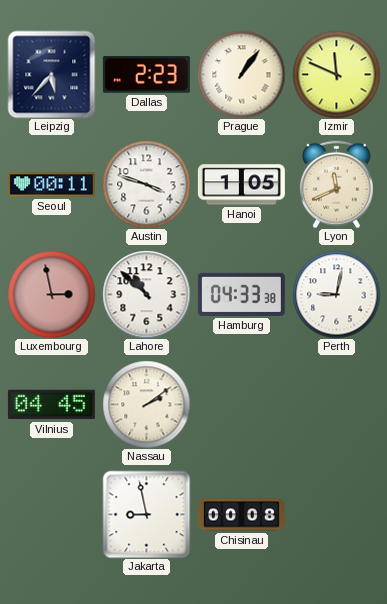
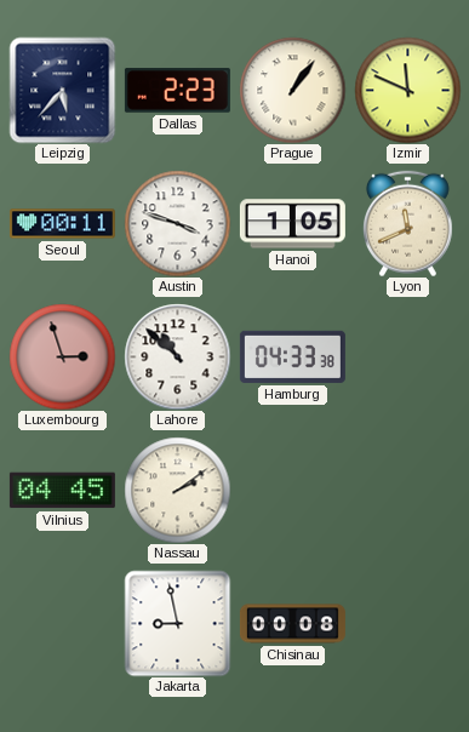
Luxembourg: 2:58 -> 2:57 (62, 356)
Perth: 9:02 -> none (336, 294)
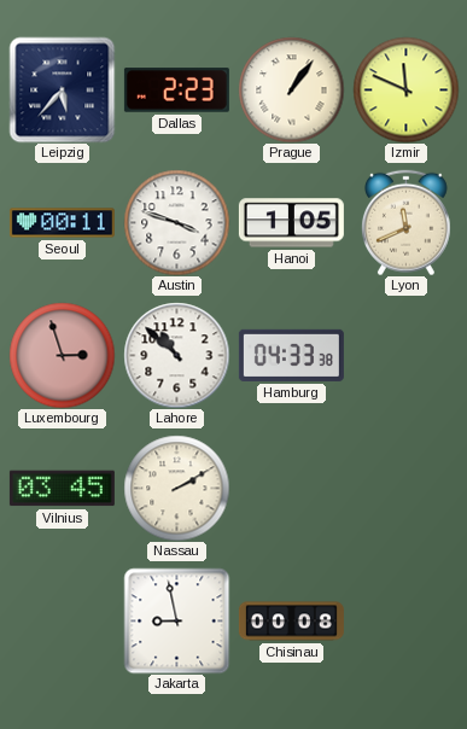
Vilnius: 04:45 -> 03:45 (62, 489)
Nassau: 2:09 -> 2:10 (176, 488)
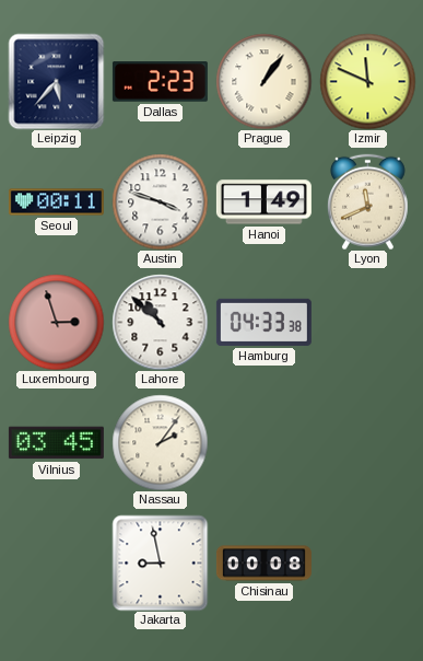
Hanoi: 1:05 -> 1:49 (263, 202)
Nassau: 2:10 -> 2:06 (160, 442)
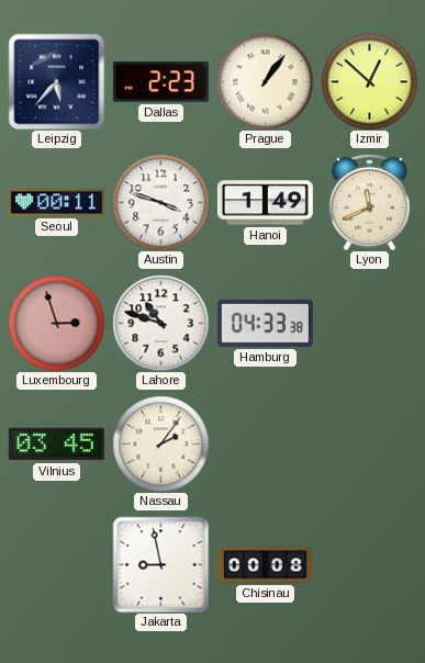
Izmir: 11:49 -> 12:52 (369, 81)
Lahore: 10:52 -> 10:48 (160, 323)
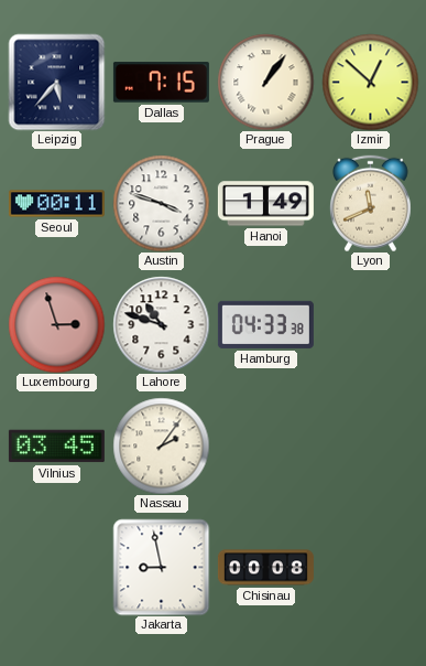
Dallas: 2:23 -> 7:15 (161, 83)
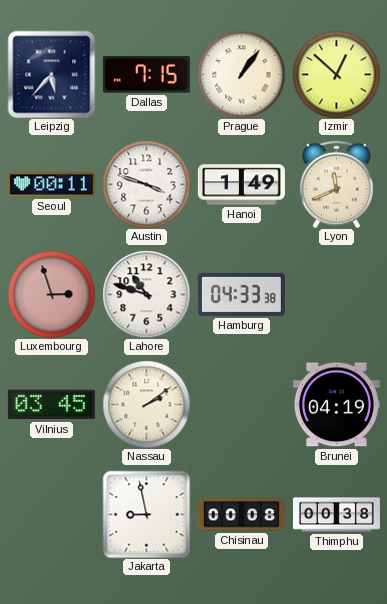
Nassau: 2:06 -> 2:09 (146, 404)
Brunei: none -> 04:19 (336, 405)
Thimphu: none -> 00:38 (336, 515)
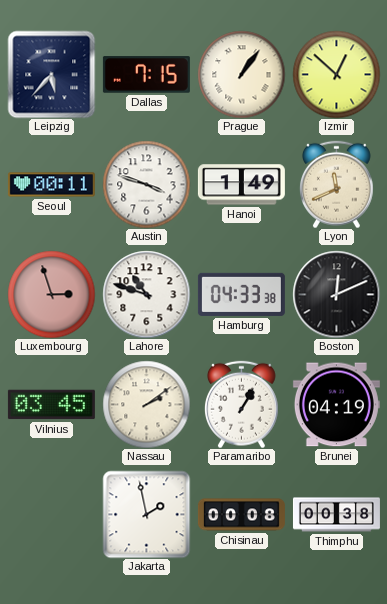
Boston: none -> 12:11 (336, 294)
Paramaribo: none -> 1:05 (241, 404)
Jakarta: 8:58 -> 1:58 (146, 514)
